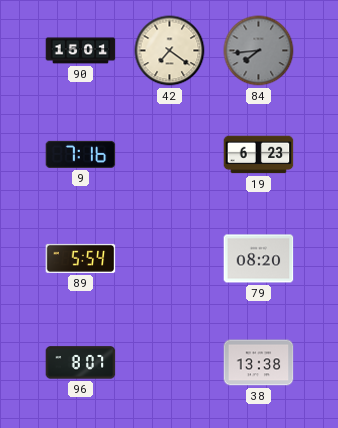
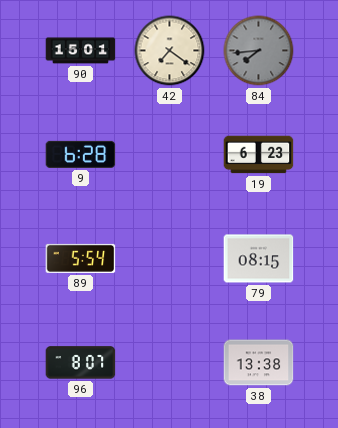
9: 7:16 -> 6:28 (81, 154)
79: 08:20 -> 08:15 (259, 259)
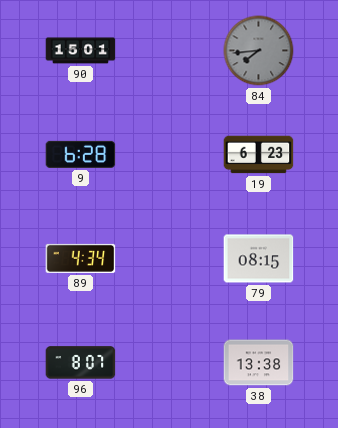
42: 7:21 -> none (170, 51)
89: 5:54 -> 4:34 (81, 258)
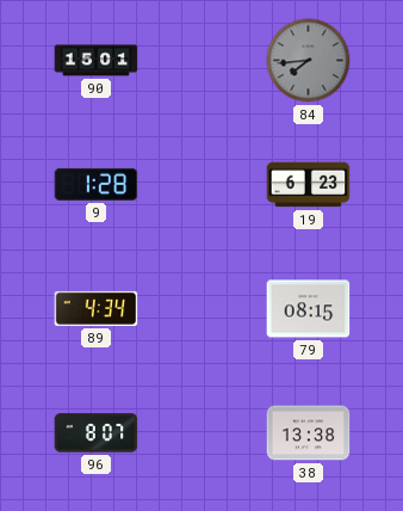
9: 6:28 -> 1:28 (97, 184)
